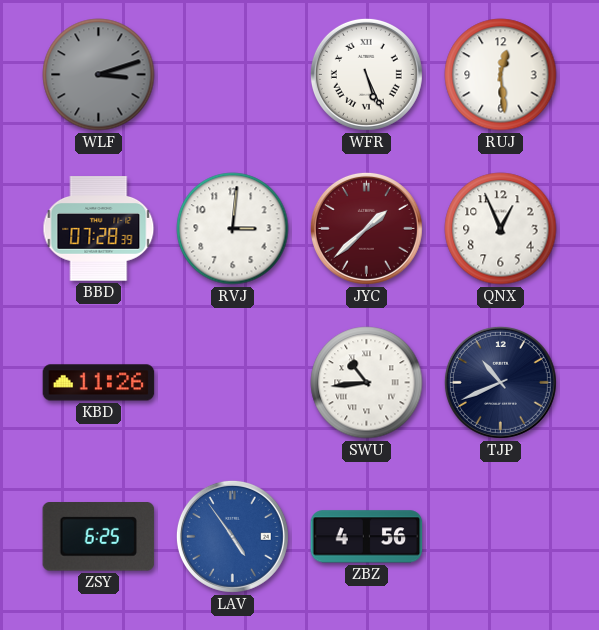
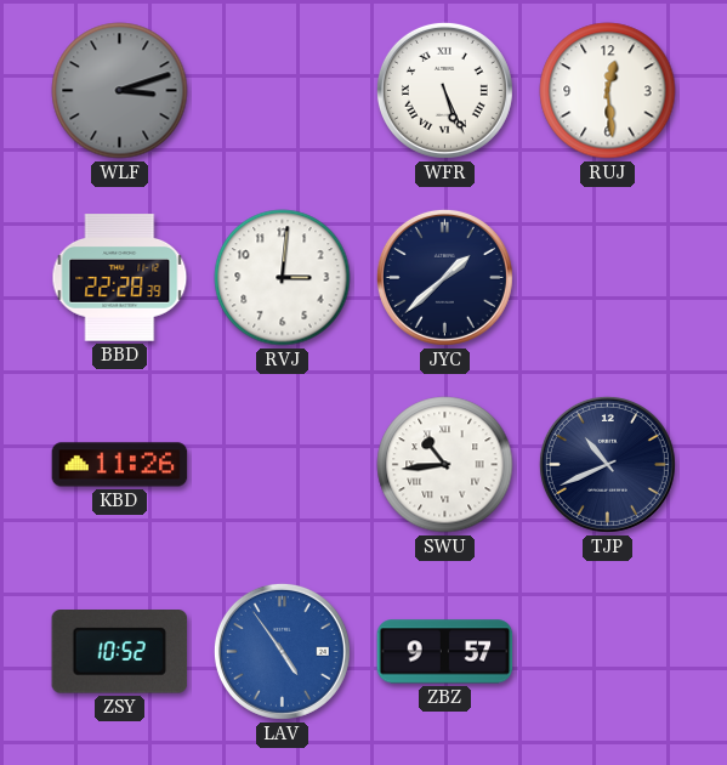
BBD: 07:28 -> 22:28 (120, 278)
JYC dial: burgundy -> navy (444, 277)
QNX: 12:56 -> none (501, 229)
ZSY: 6:25 -> 10:52 (120, 652)
ZBZ: 4:56 -> 9:57 (445, 652)
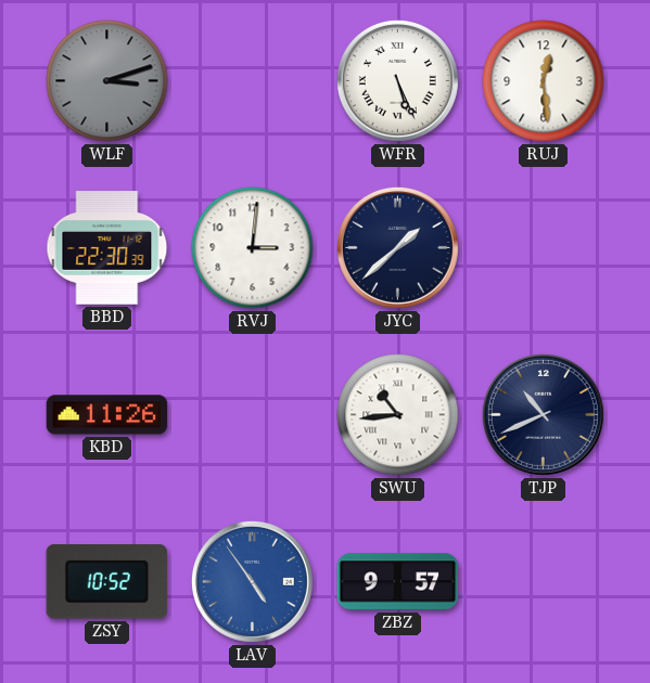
BBD: 22:28 -> 22:30 (107, 248)
